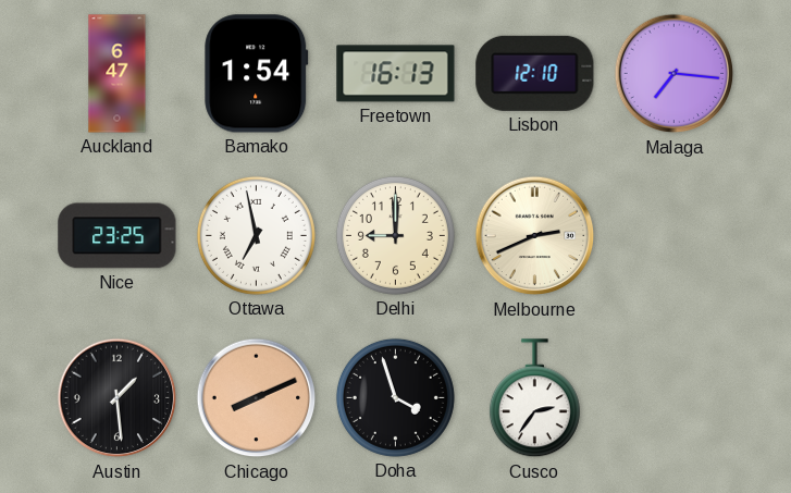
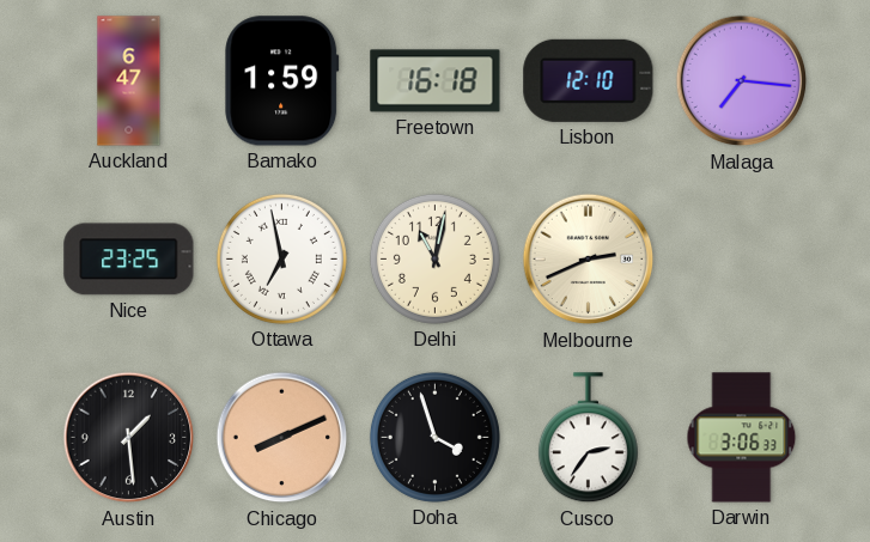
Bamako: 1:54 -> 1:59 (282, 81)
Freetown: 16:13 -> 16:18 (436, 81)
Delhi: 9:00 -> 11:02 (434, 258)
Darwin: none -> 3:06 (742, 438)
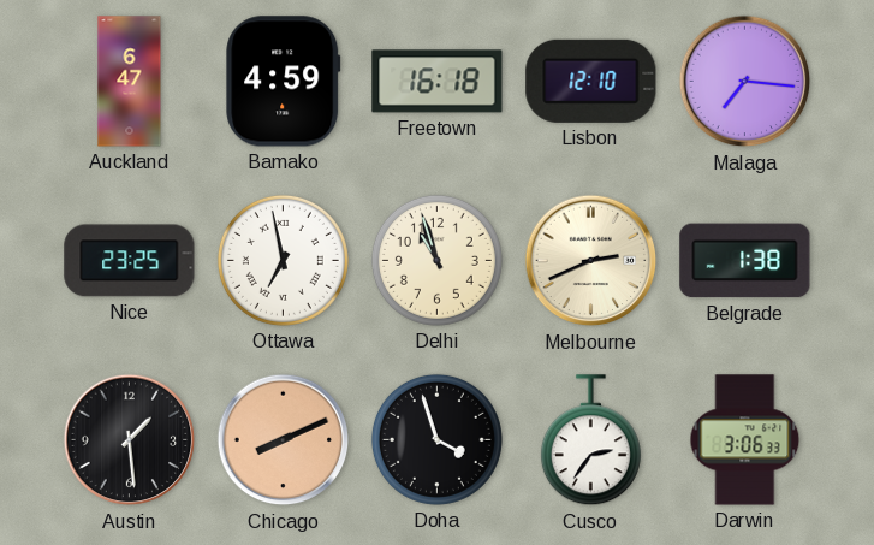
Bamako: 1:59 -> 4:59 (284, 82)
Delhi: 11:02 -> 10:57 (436, 260)
Belgrade: none -> 1:38 (745, 261)
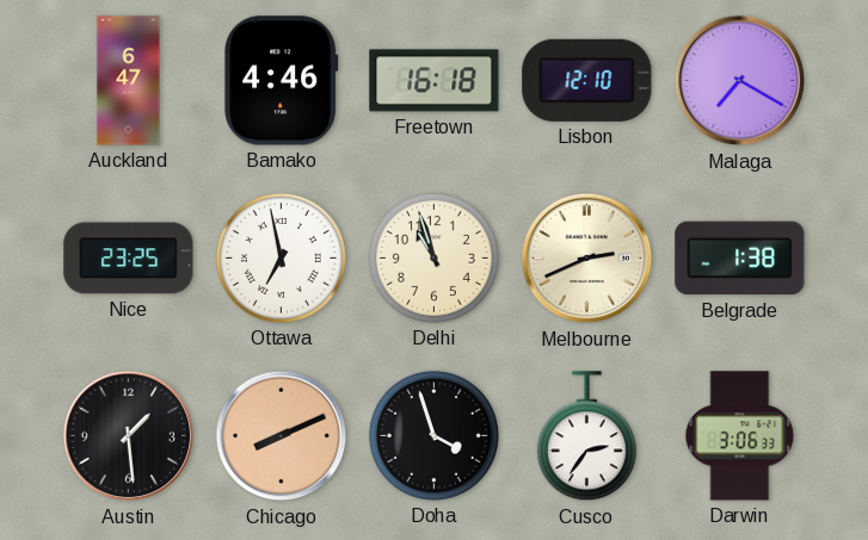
Bamako: 4:59 -> 4:46 (282, 81)
Malaga: 7:16 -> 7:20 (740, 81)
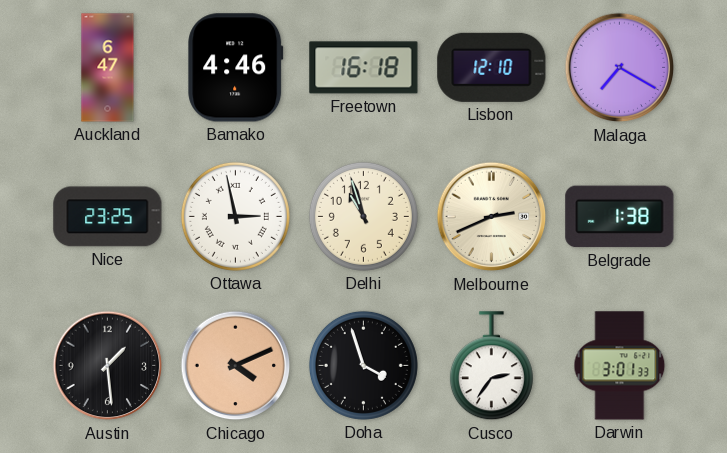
Ottawa: 6:58 -> 2:58 (235, 216)
Chicago: 8:11 -> 4:11 (236, 366)
Darwin: 3:06 -> 3:01 (620, 366)
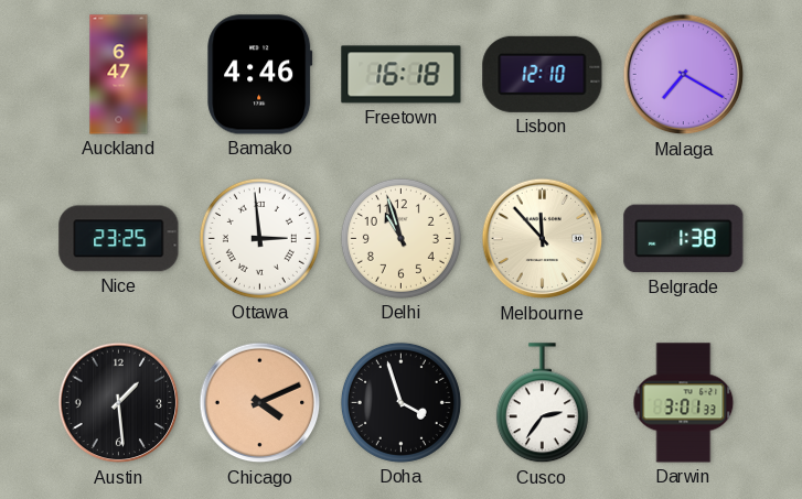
Ottawa: 2:58 -> 2:59 (259, 238)
Melbourne: 2:41 -> 11:53 (543, 239)
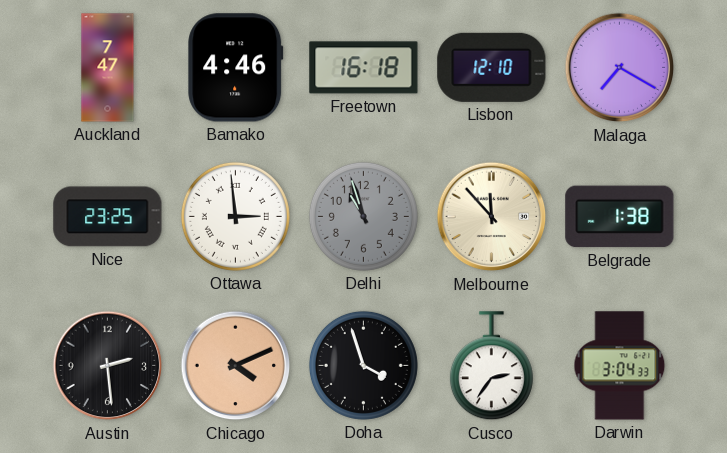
Auckland: 6:47 -> 7:47 (108, 68)
Delhi dial: cream -> grey (363, 216)
Austin: 1:29 -> 2:29 (108, 366)
Darwin: 3:01 -> 3:04 (620, 366)
